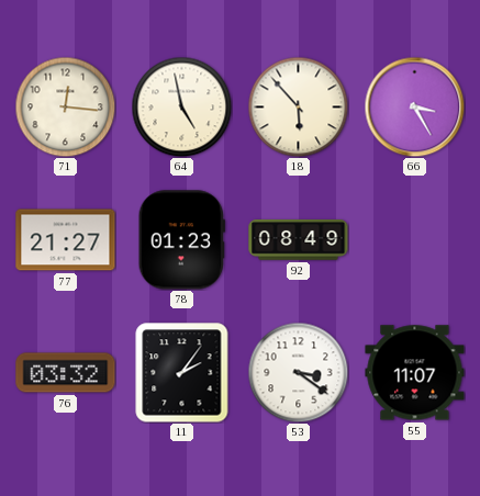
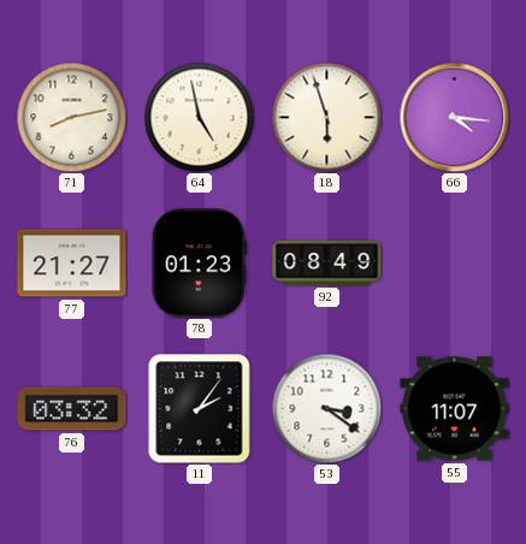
71: 12:16 -> 8:13 (71, 117)
18: 5:53 -> 5:57 (326, 117)
66: 3:25 -> 4:16 (454, 117)
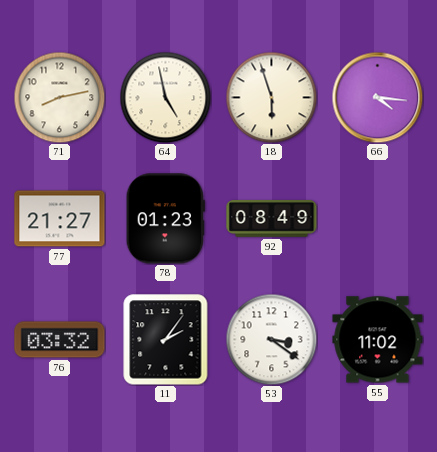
55: 11:07 -> 11:02 (378, 340)
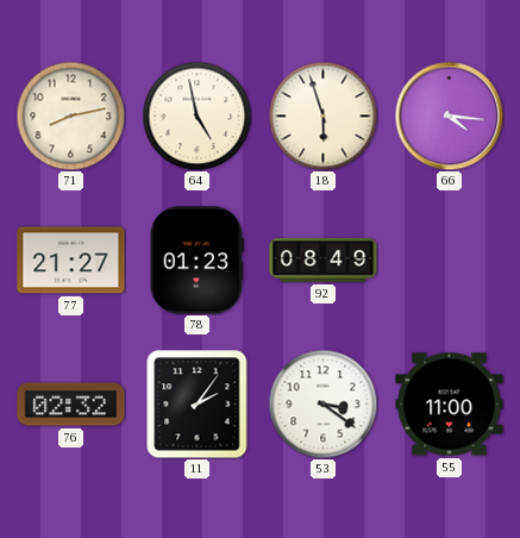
76: 03:32 -> 02:32 (71, 405)
55: 11:02 -> 11:00 (450, 405)
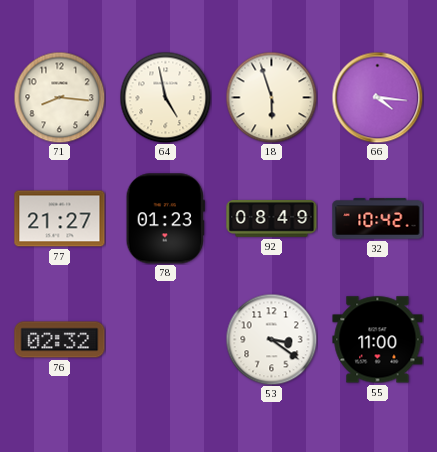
71: 8:13 -> 8:16 (59, 97)
32: none -> 10:42 (378, 219)
11: 2:06 -> none (198, 405)
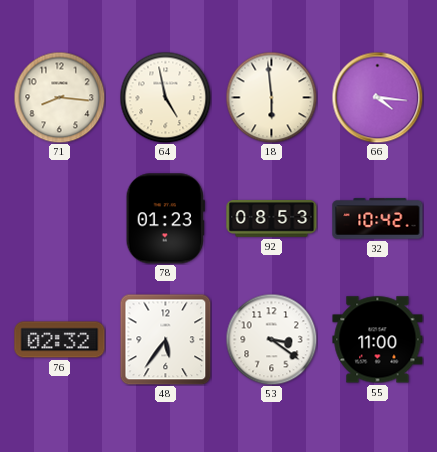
18: 5:57 -> 5:59 (271, 97)
77: 21:27 -> none (60, 219)
92: 08:49 -> 08:53 (272, 219)
48: none -> 5:36 (165, 339)
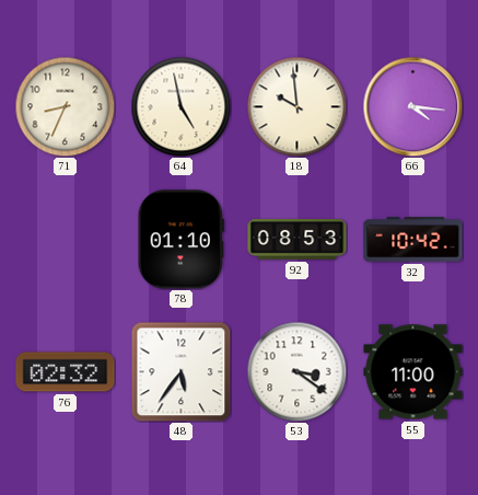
71: 8:16 -> 8:34 (65, 106)
18: 5:59 -> 9:59 (296, 106)
78: 01:23 -> 01:10 (180, 240)
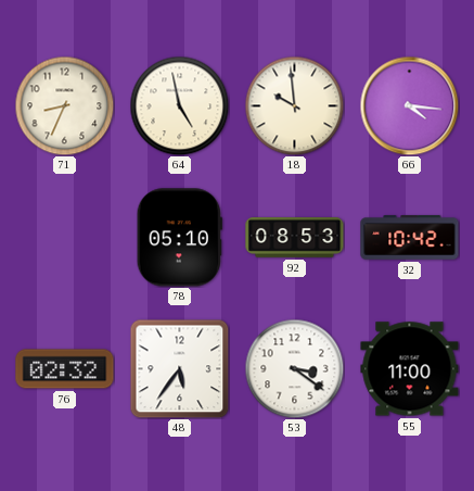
78: 01:10 -> 05:10 (179, 238)
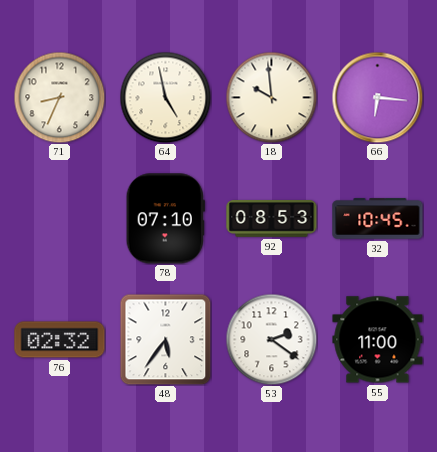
66: 4:16 -> 6:16 (377, 97)
78: 05:10 -> 07:10 (165, 219)
32: 10:42 -> 10:45 (378, 219)
53: 3:21 -> 2:21 (271, 339)
